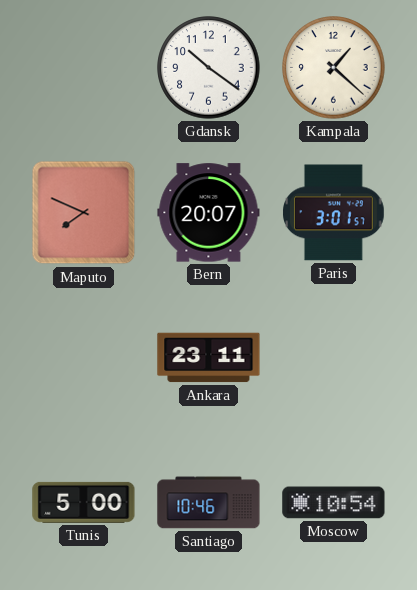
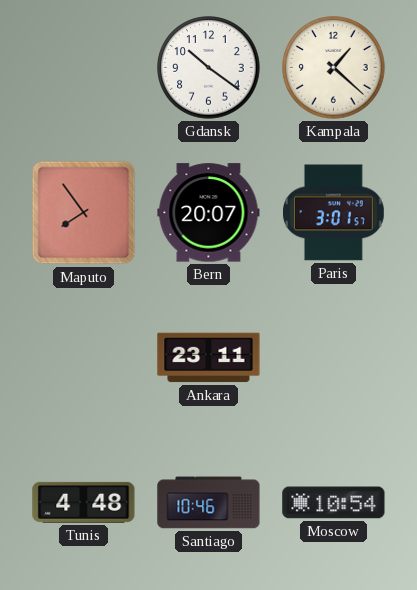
Maputo: 7:49 -> 7:54 (84, 213)
Tunis: 5:00 -> 4:48 (84, 502)
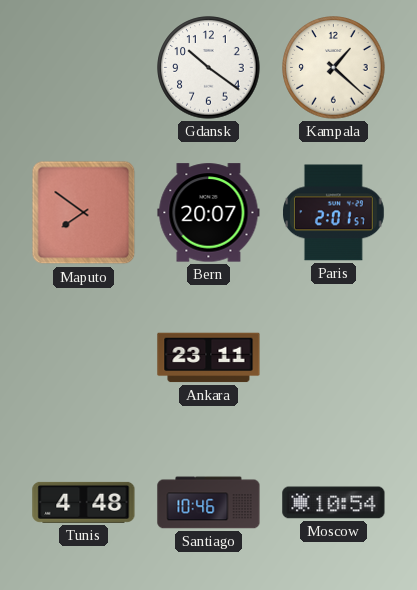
Maputo: 7:54 -> 7:51 (84, 213)
Paris: 3:01 -> 2:01 (334, 213)
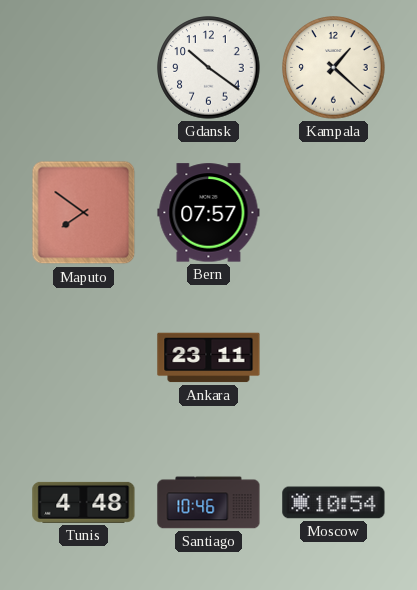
Bern: 20:07 -> 07:57 (209, 213)
Paris: 2:01 -> none (334, 213)
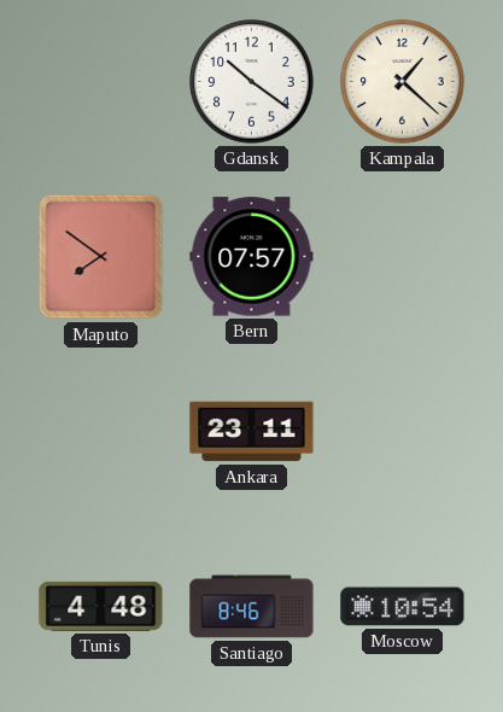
Santiago: 10:46 -> 8:46 (252, 607)
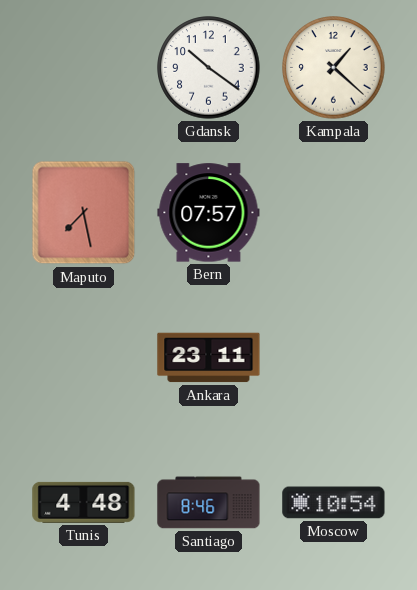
Maputo: 7:51 -> 7:28 (84, 213)
